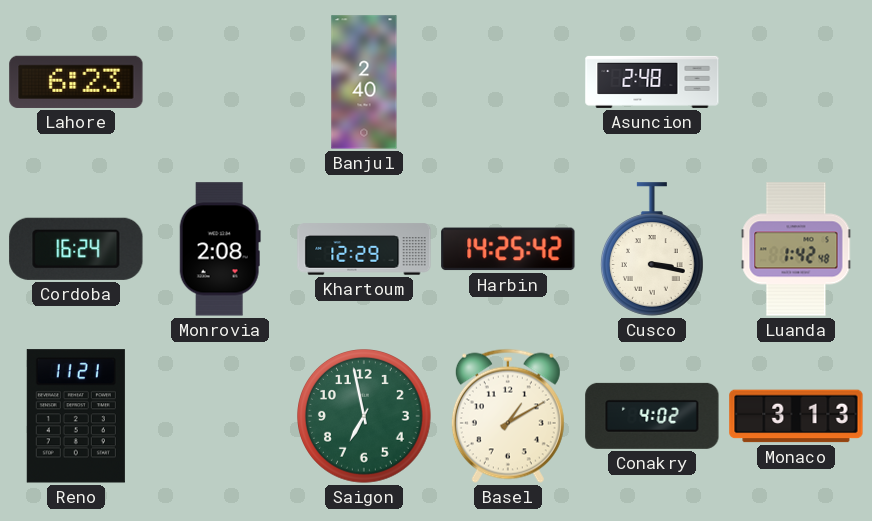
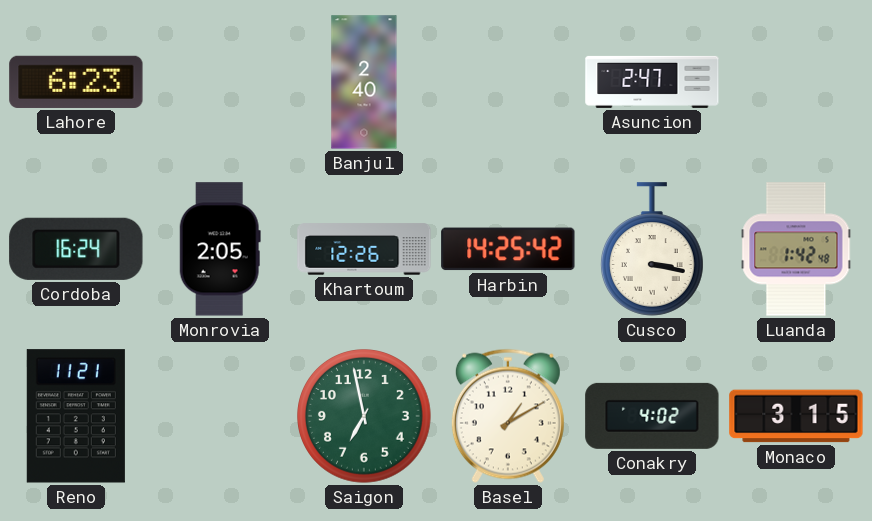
Asuncion: 2:48 -> 2:47 (652, 82)
Monrovia: 2:08 -> 2:05 (220, 249)
Khartoum: 12:29 -> 12:26 (364, 249)
Monaco: 3:13 -> 3:15 (796, 416)
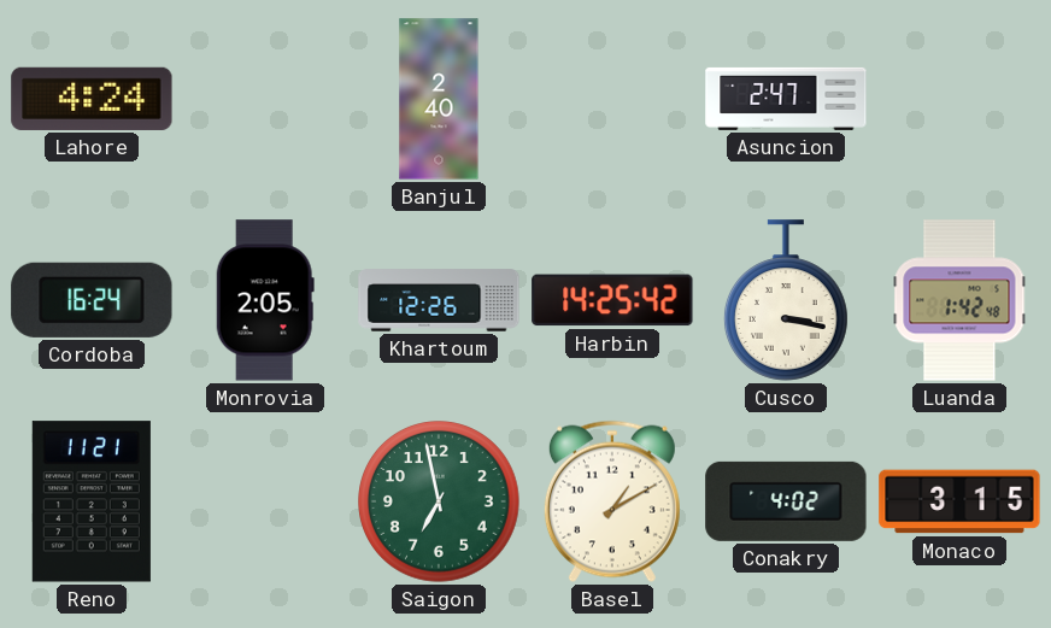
Lahore: 6:23 -> 4:24 (92, 99)
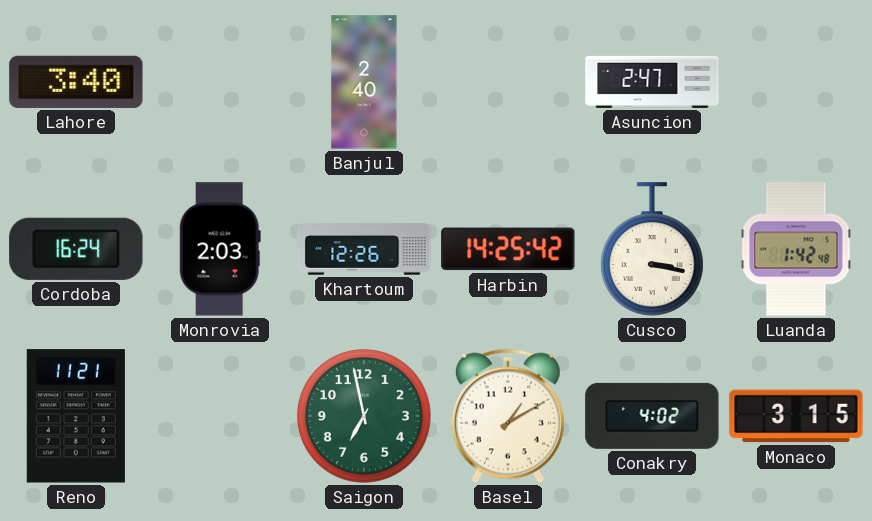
Lahore: 4:24 -> 3:40 (76, 82)
Monrovia: 2:05 -> 2:03 (220, 249)
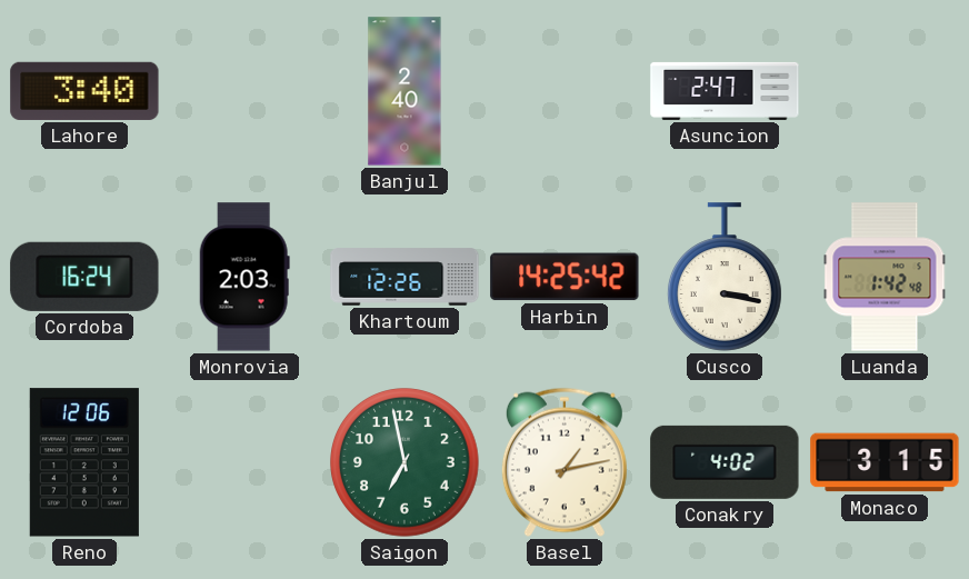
Reno: 11:21 -> 12:06 (84, 462)
Basel: 1:10 -> 1:13 (565, 462)
